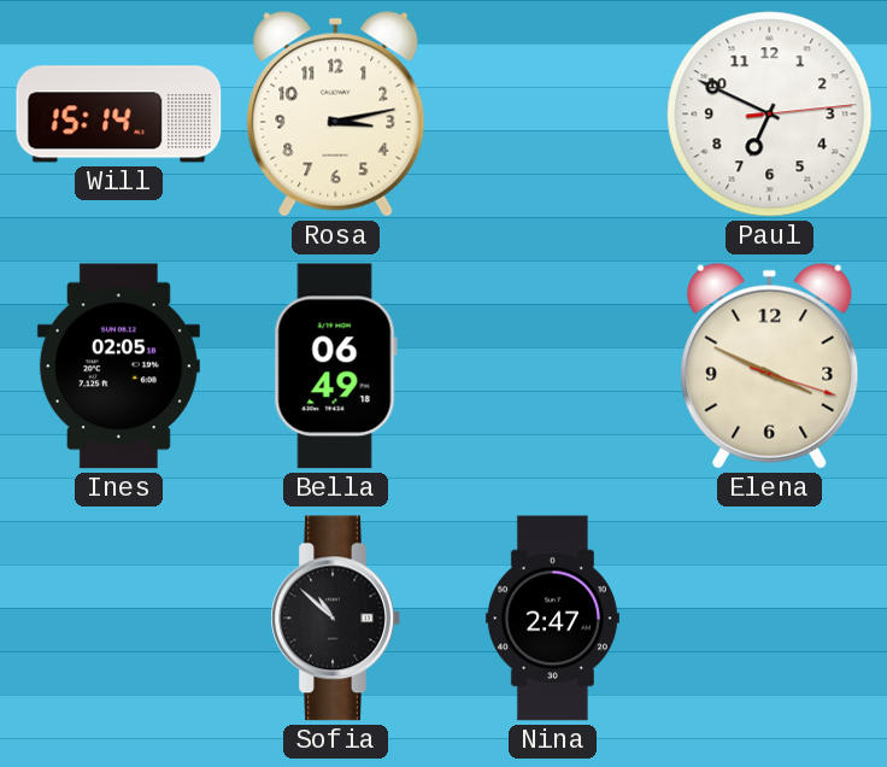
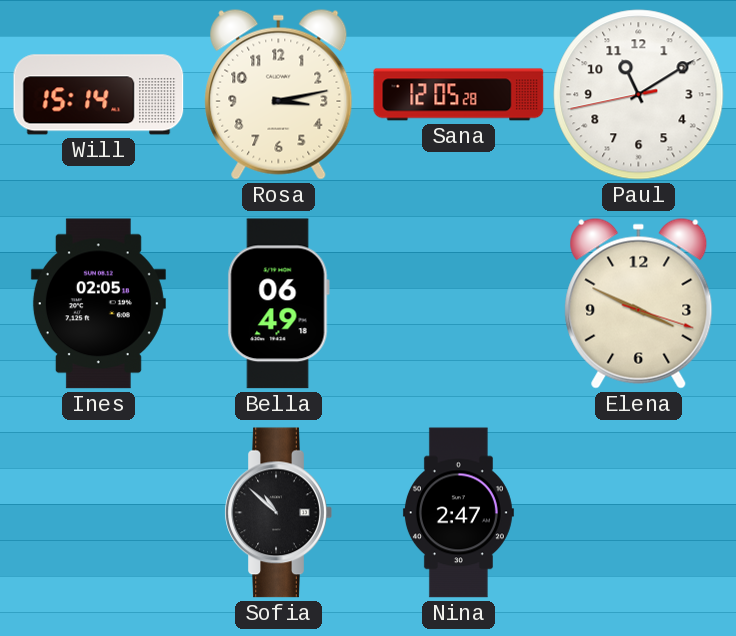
Sana: none -> 12:05 (459, 95)
Paul: 6:49 -> 11:09 (639, 95)
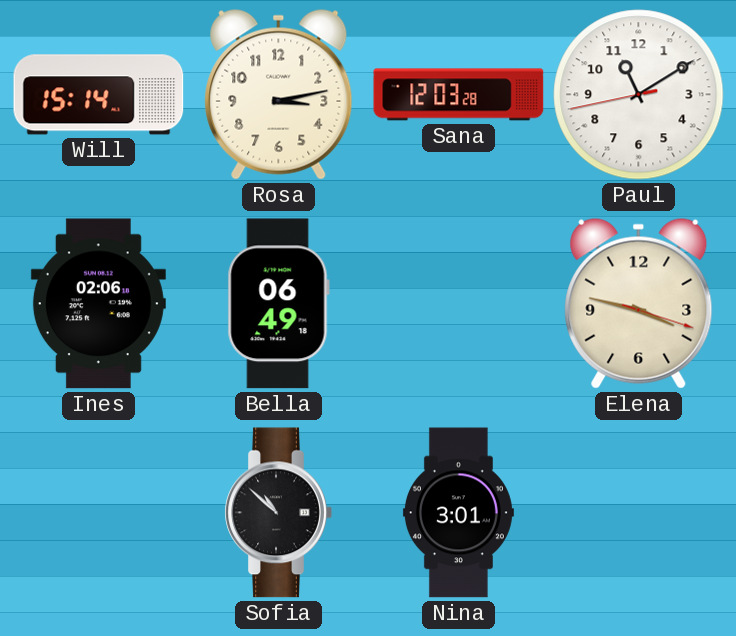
Sana: 12:05 -> 12:03 (459, 95)
Ines: 02:05 -> 02:06 (98, 304)
Elena: 3:49 -> 3:47 (639, 303)
Nina: 2:47 -> 3:01 (458, 513)
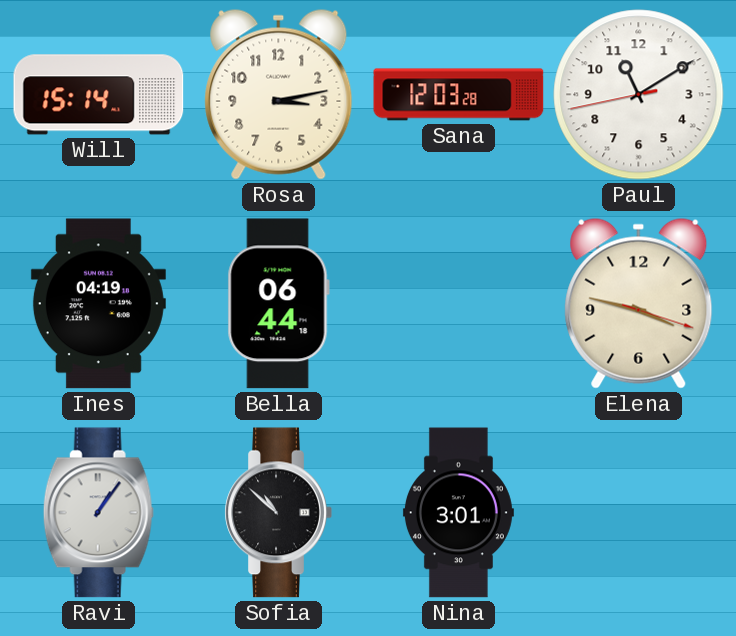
Ines: 02:06 -> 04:19 (98, 304)
Bella: 06:49 -> 06:44 (278, 304)
Ravi: none -> 1:06 (98, 513)
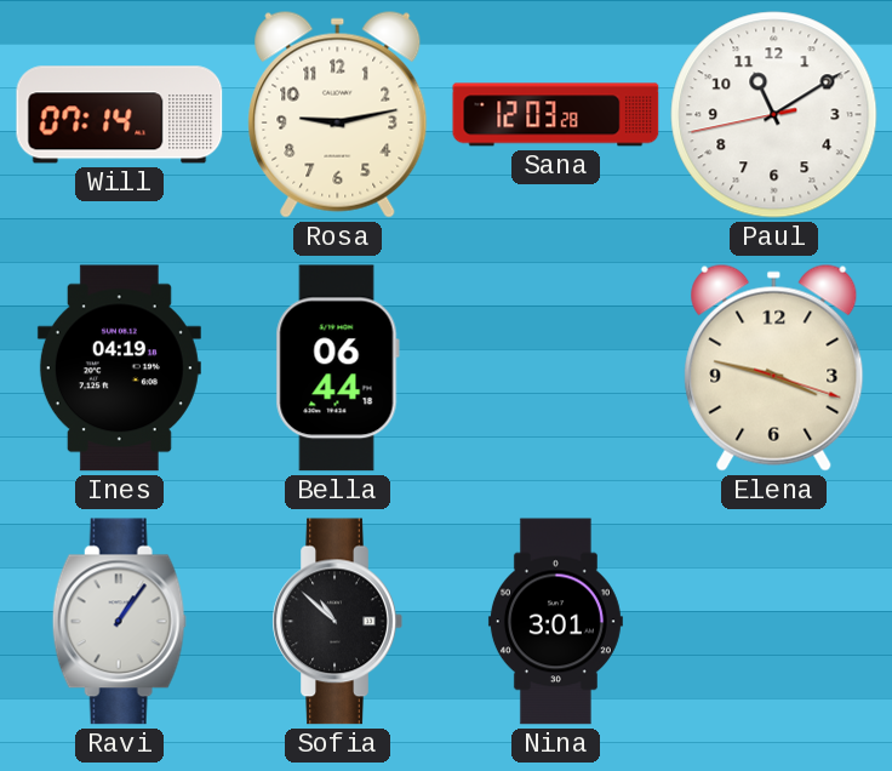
Will: 15:14 -> 07:14 (120, 115)
Rosa: 3:13 -> 9:13 (338, 114)
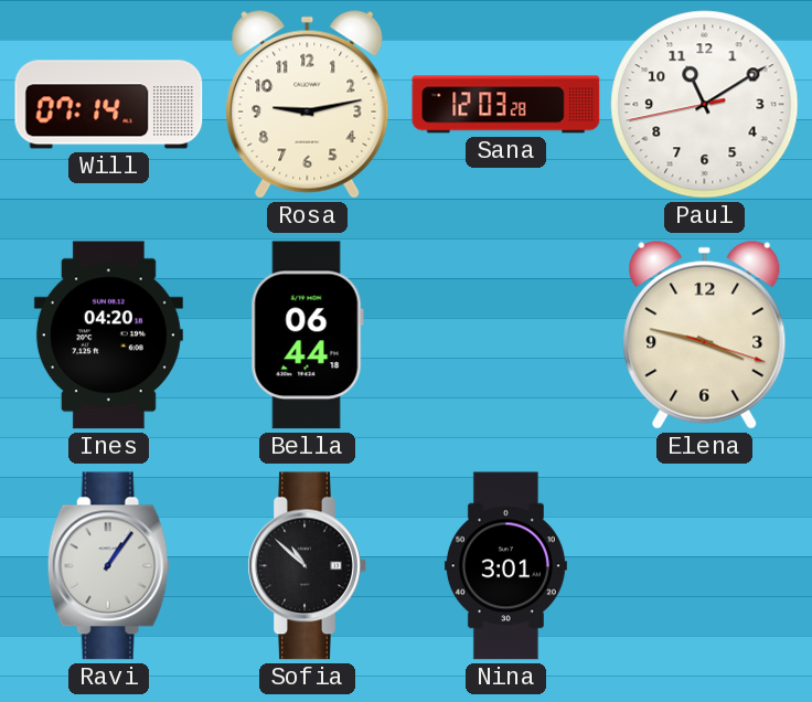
Ines: 04:19 -> 04:20 (108, 336)
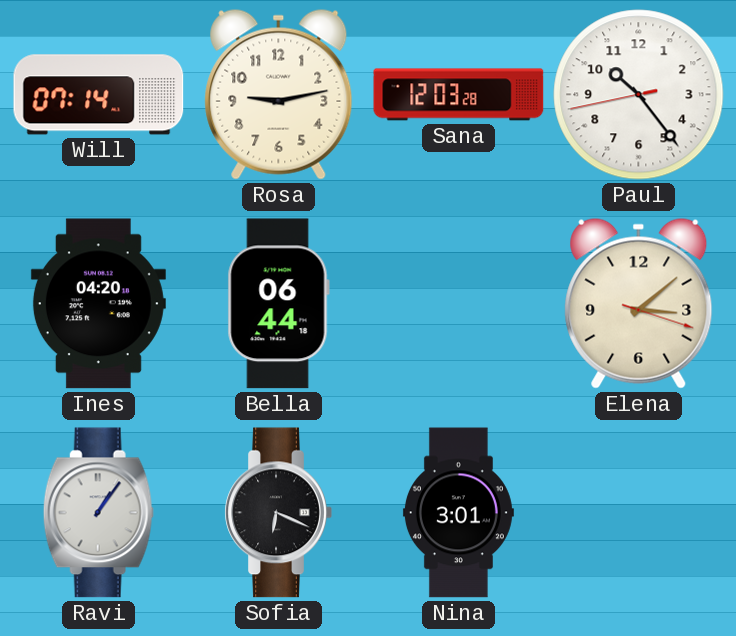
Paul: 11:09 -> 10:23 (639, 95)
Elena: 3:47 -> 3:08 (639, 303)
Sofia: 10:52 -> 6:19 (278, 513)
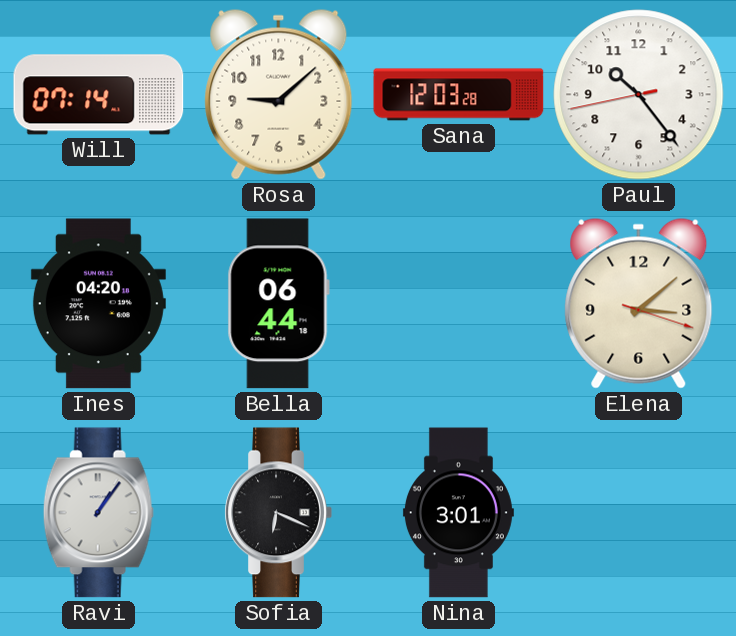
Rosa: 9:13 -> 9:08 (279, 94)
